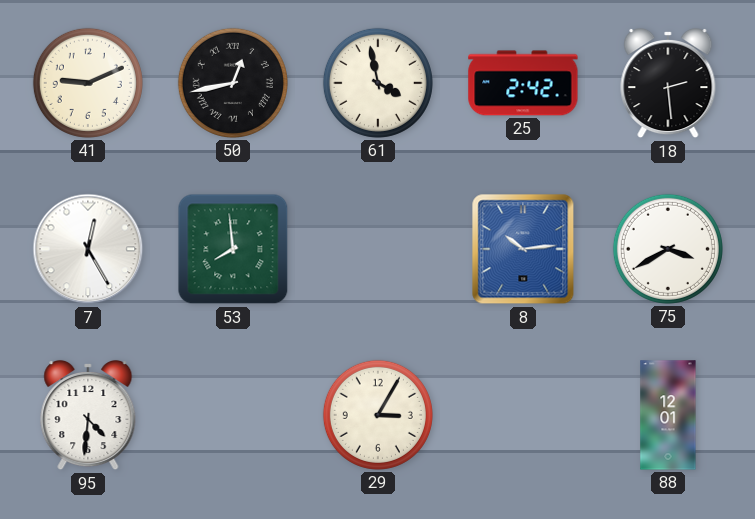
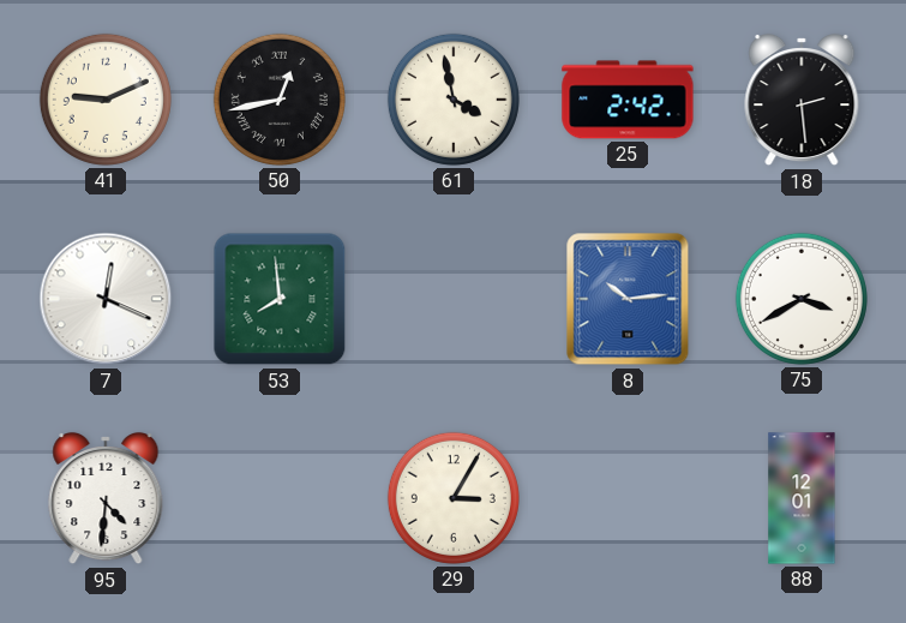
7: 12:25 -> 12:19 (106, 299)
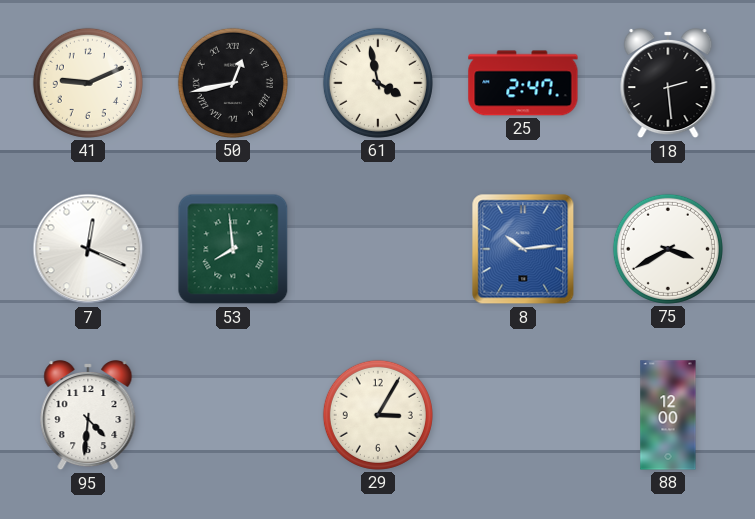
25: 2:42 -> 2:47 (523, 83)
88: 12:01 -> 12:00 (668, 415)
